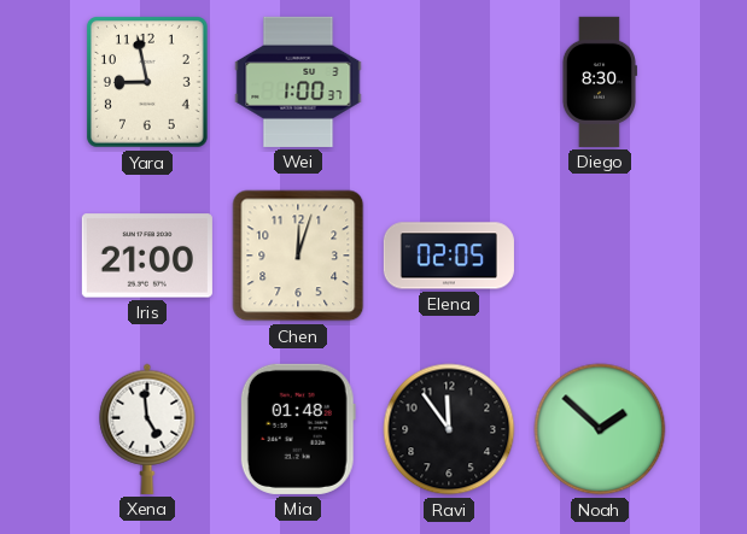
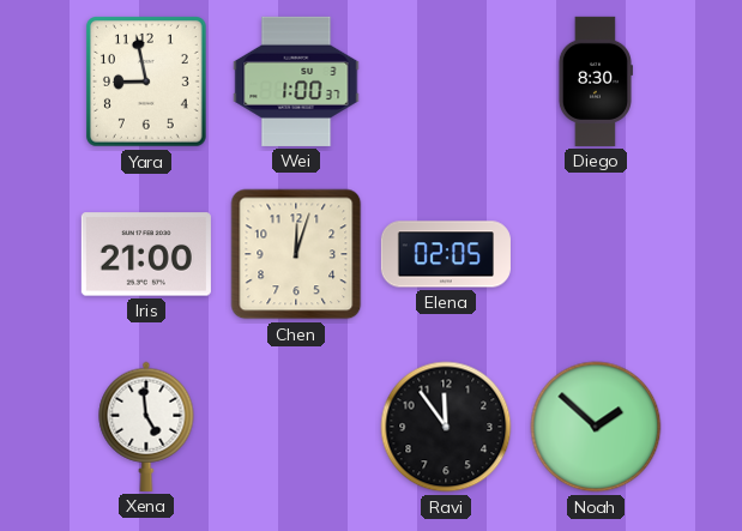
Mia: 01:48 -> none (298, 429)
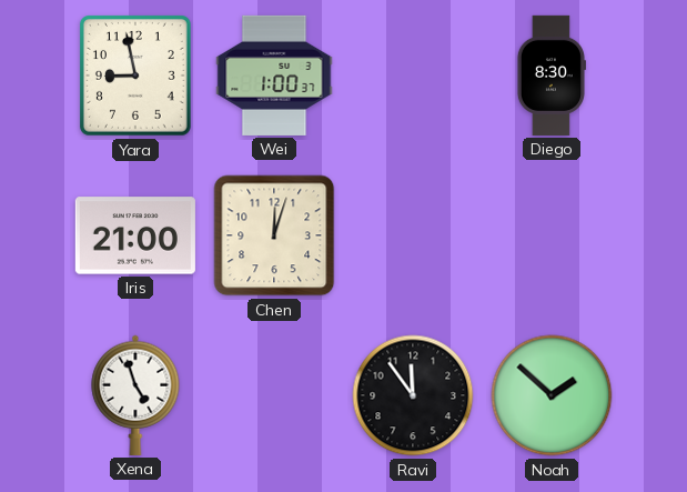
Elena: 02:05 -> none (446, 254)
Xena: 4:59 -> 4:57 (135, 395)
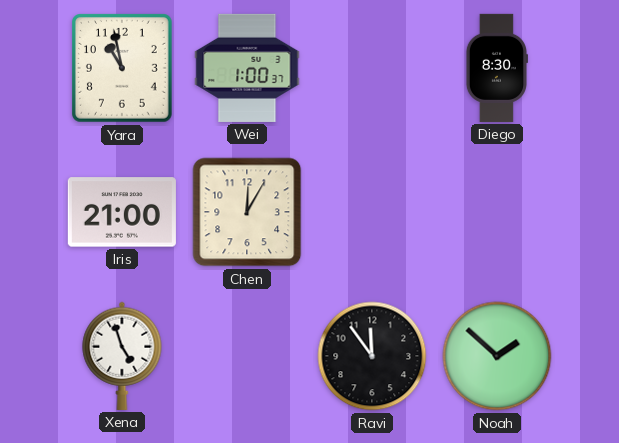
Yara: 8:58 -> 10:58 (122, 69)
Chen: 12:03 -> 12:05 (247, 212)
